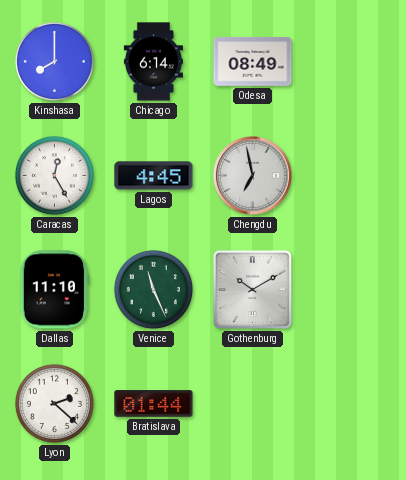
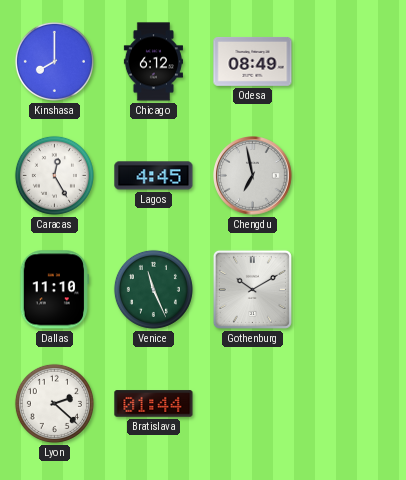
Chicago: 6:14 -> 6:12 (153, 62)
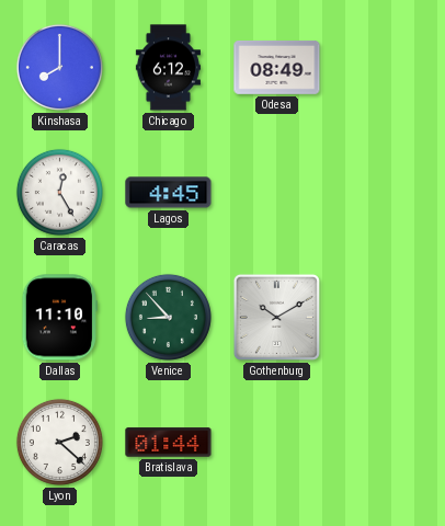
Chengdu: 6:58 -> none (253, 176)
Venice: 11:26 -> 8:53 (168, 317)
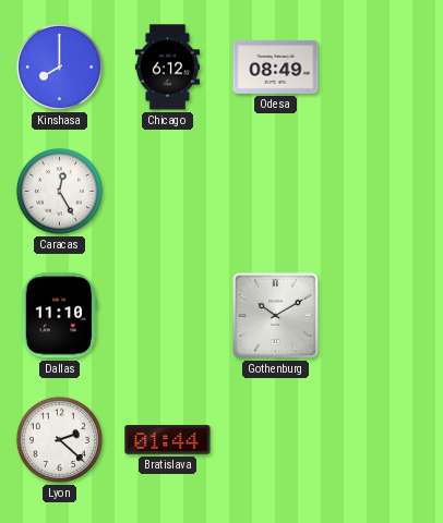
Lagos: 4:45 -> none (169, 193)
Venice: 8:53 -> none (168, 317)
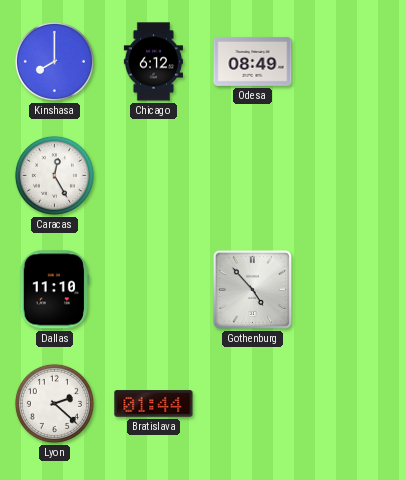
Gothenburg: 10:10 -> 4:53 (252, 289)
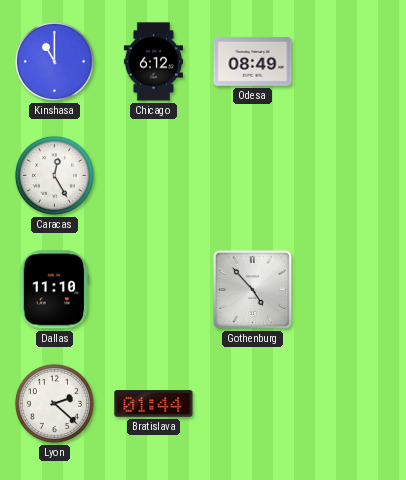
Kinshasa: 8:00 -> 11:00 (54, 61)
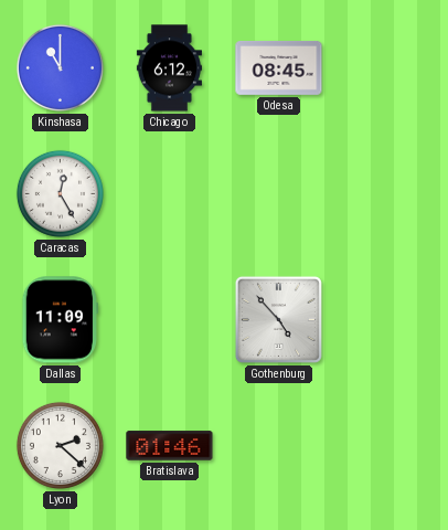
Odesa: 08:49 -> 08:45 (279, 68)
Dallas: 11:10 -> 11:09 (60, 320)
Bratislava: 01:44 -> 01:46 (170, 446)
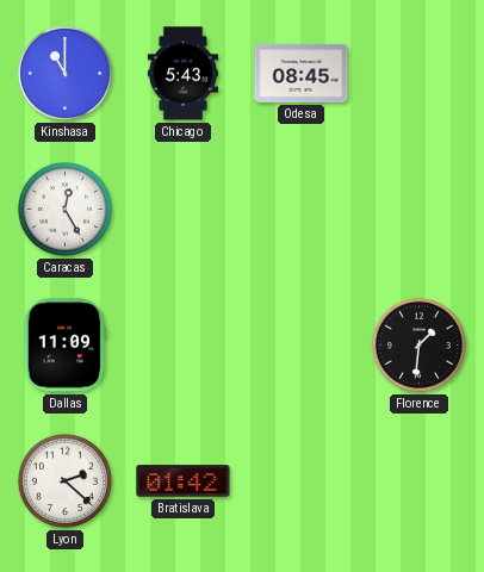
Chicago: 6:12 -> 5:43 (182, 74)
Gothenburg: 4:53 -> none (278, 319)
Florence: none -> 1:31 (418, 344)
Bratislava: 01:46 -> 01:42 (184, 481)
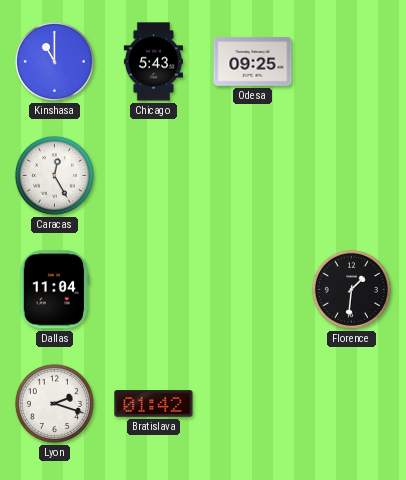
Odesa: 08:45 -> 09:25 (253, 62)
Dallas: 11:09 -> 11:04 (54, 290)
Lyon: 2:22 -> 2:18 (54, 403)
